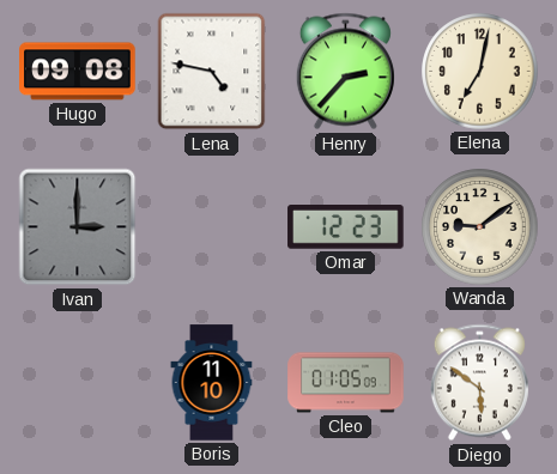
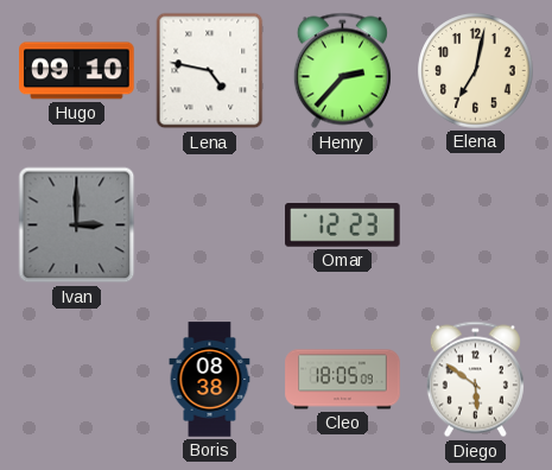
Hugo: 09:08 -> 09:10 (77, 71)
Wanda: 9:09 -> none (480, 227)
Boris: 11:10 -> 08:38 (210, 380)
Cleo: 01:05 -> 18:05 (343, 380)
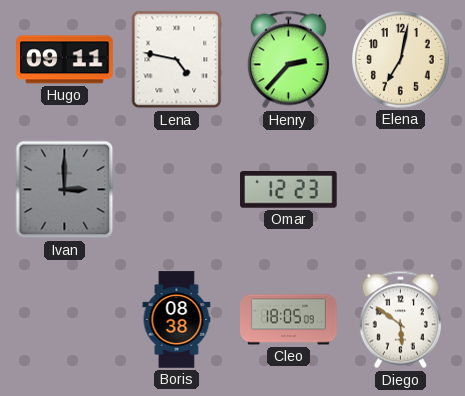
Hugo: 09:10 -> 09:11 (65, 60)
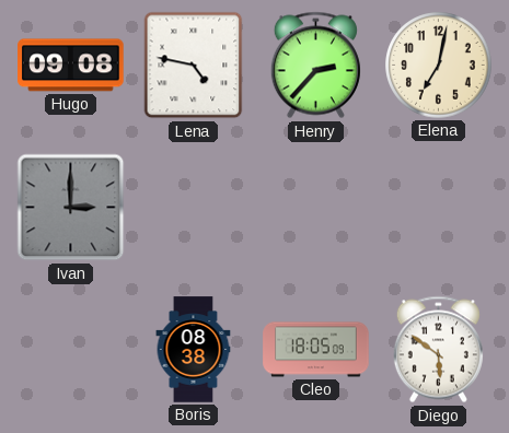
Hugo: 09:11 -> 09:08 (71, 66)
Omar: 12:23 -> none (289, 190)
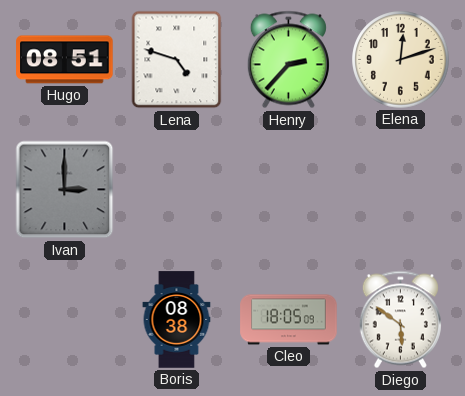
Hugo: 09:08 -> 08:51 (65, 60)
Lena: 4:47 -> 4:48 (177, 60)
Elena: 7:02 -> 12:12 (401, 60)
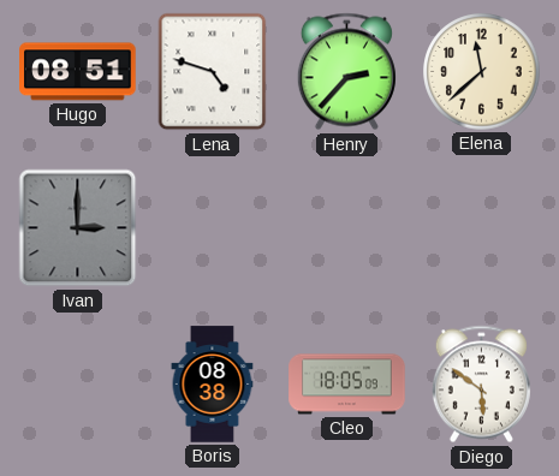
Elena: 12:12 -> 11:38 (482, 72)
